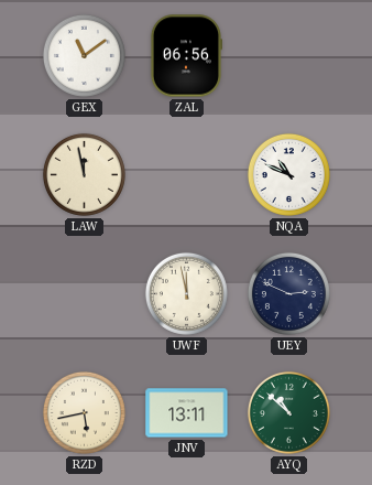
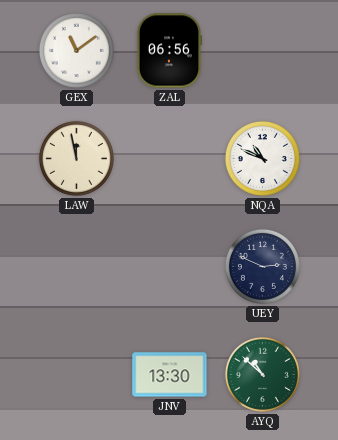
UWF: 11:58 -> none (186, 293)
RZD: 5:43 -> none (84, 412)
JNV: 13:11 -> 13:30 (170, 375)
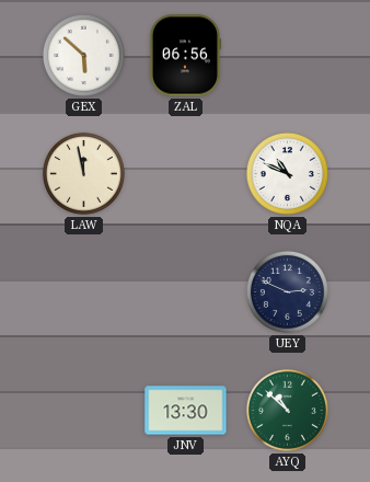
GEX: 11:09 -> 5:52 (83, 55)
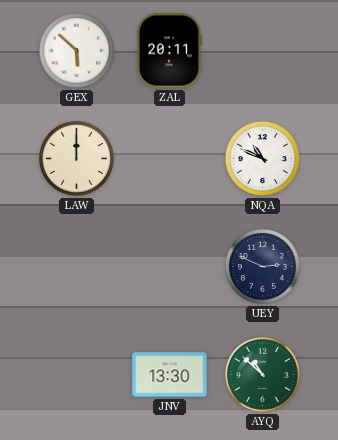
ZAL: 06:56 -> 20:11 (168, 51)
LAW: 11:58 -> 12:00 (76, 158)
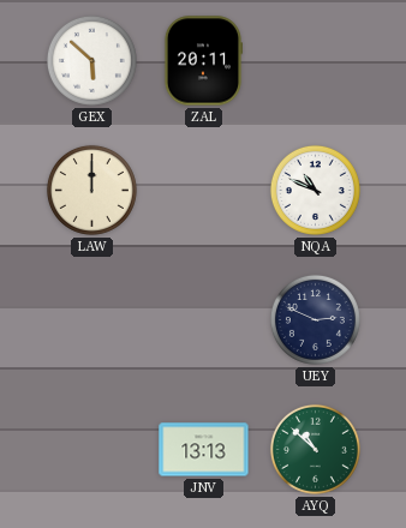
JNV: 13:30 -> 13:13 (204, 450)
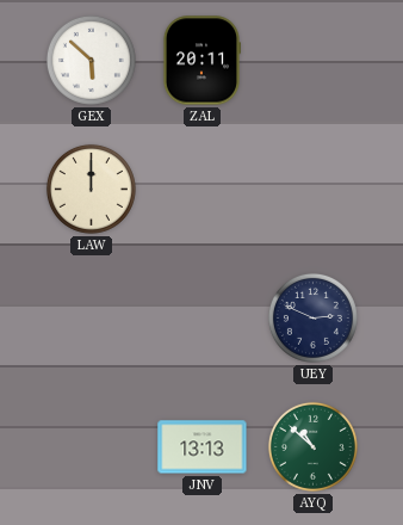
NQA: 10:49 -> none (315, 190)
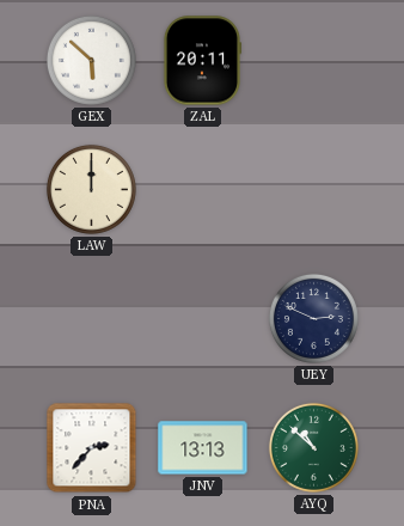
PNA: none -> 2:37 (92, 448)
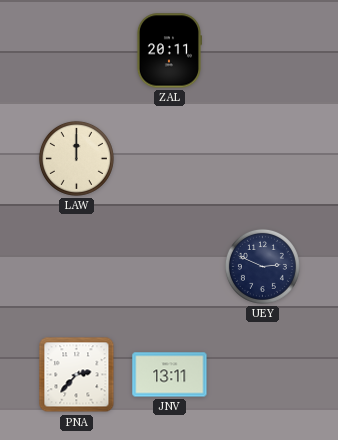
GEX: 5:52 -> none (91, 60)
JNV: 13:13 -> 13:11 (170, 375)
AYQ: 10:52 -> none (313, 447)
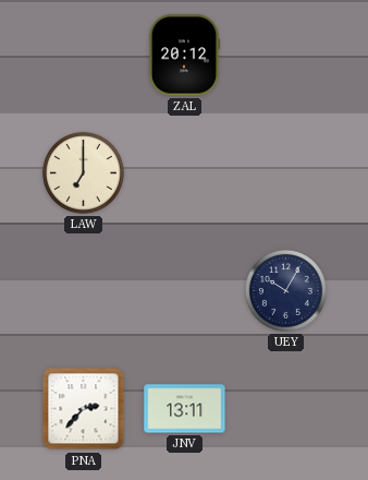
ZAL: 20:11 -> 20:12 (183, 56)
LAW: 12:00 -> 7:00 (83, 172)
UEY: 2:49 -> 10:05 (285, 290)
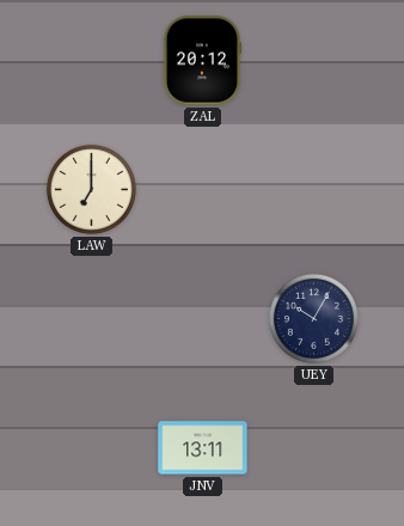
PNA: 2:37 -> none (84, 409)
